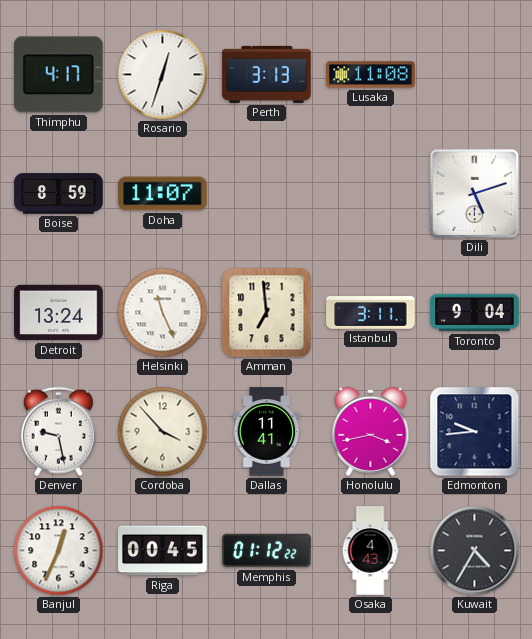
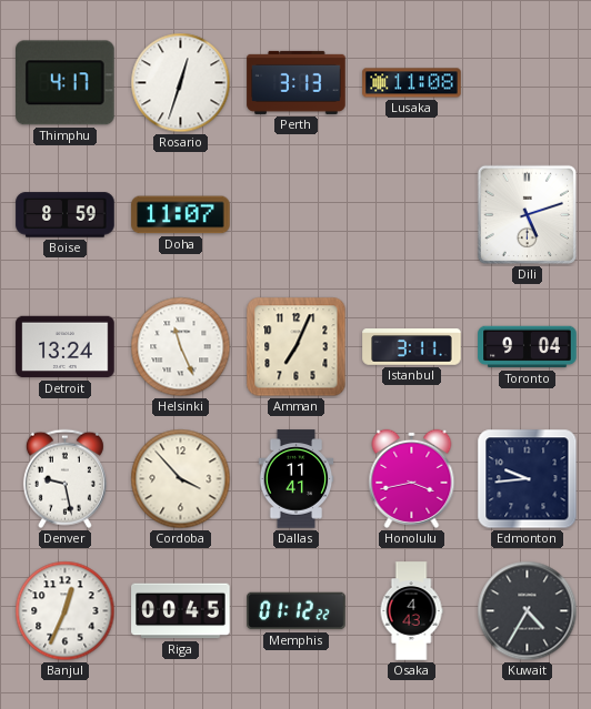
Amman: 6:59 -> 7:04 (297, 347)
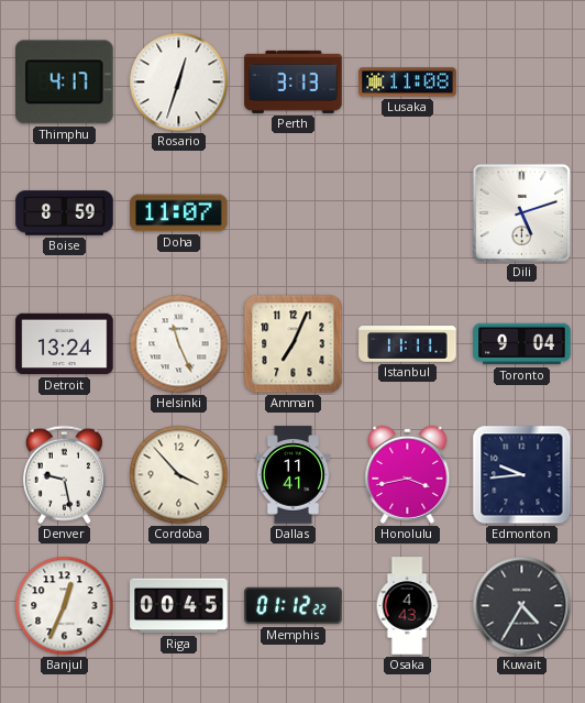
Istanbul: 3:11 -> 11:11 (408, 344)
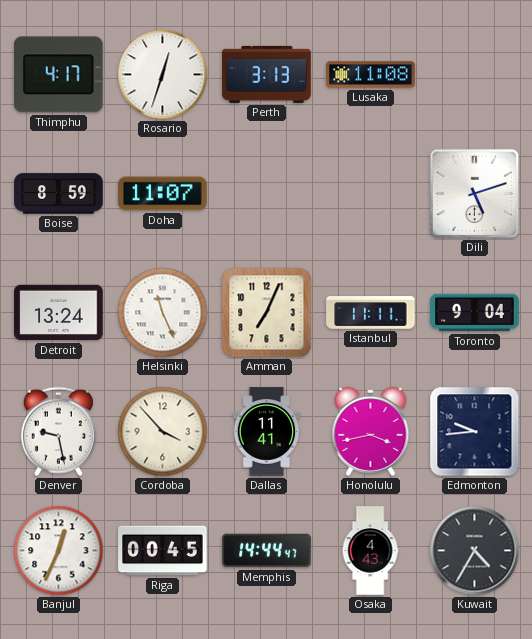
Memphis: 01:12 -> 14:44 (267, 551)
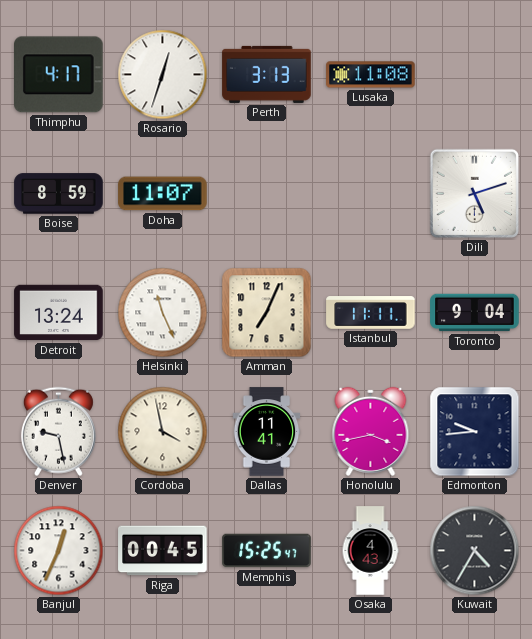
Cordoba: 3:53 -> 3:58 (163, 432)
Memphis: 14:44 -> 15:25 (267, 551)
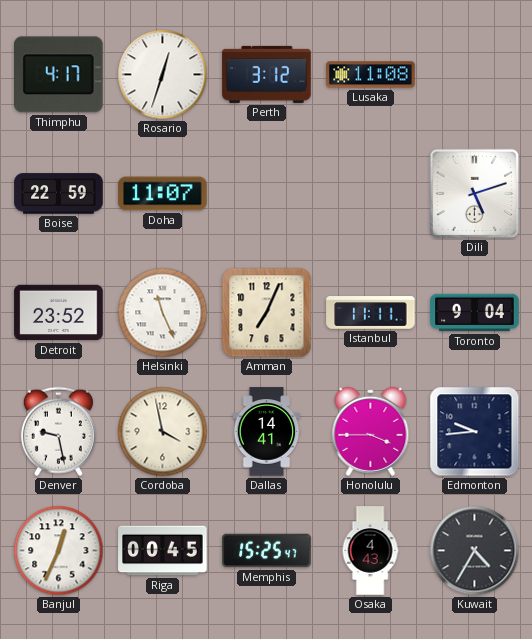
Perth: 3:13 -> 3:12 (267, 74)
Boise: 8:59 -> 22:59 (59, 194)
Detroit: 13:24 -> 23:52 (59, 313)
Dallas: 11:41 -> 14:41 (267, 432)
Honolulu: 3:43 -> 3:45 (371, 431)
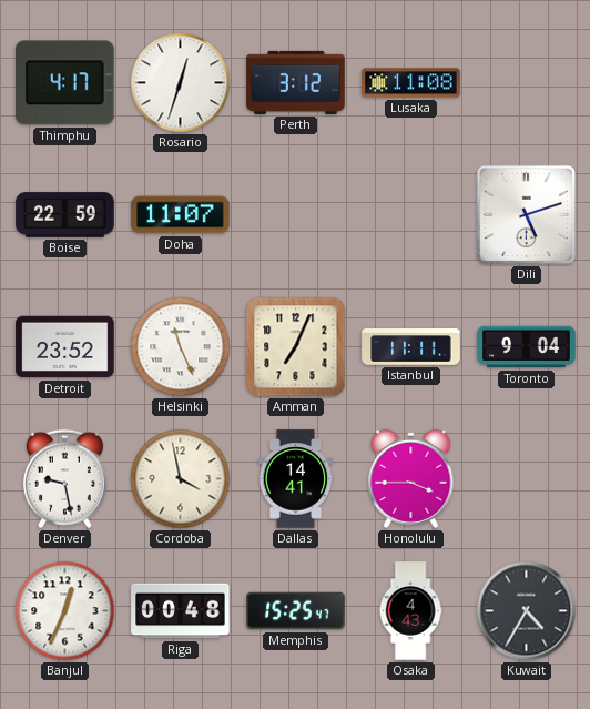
Edmonton: 9:44 -> none (475, 432)
Riga: 00:45 -> 00:48 (181, 611)
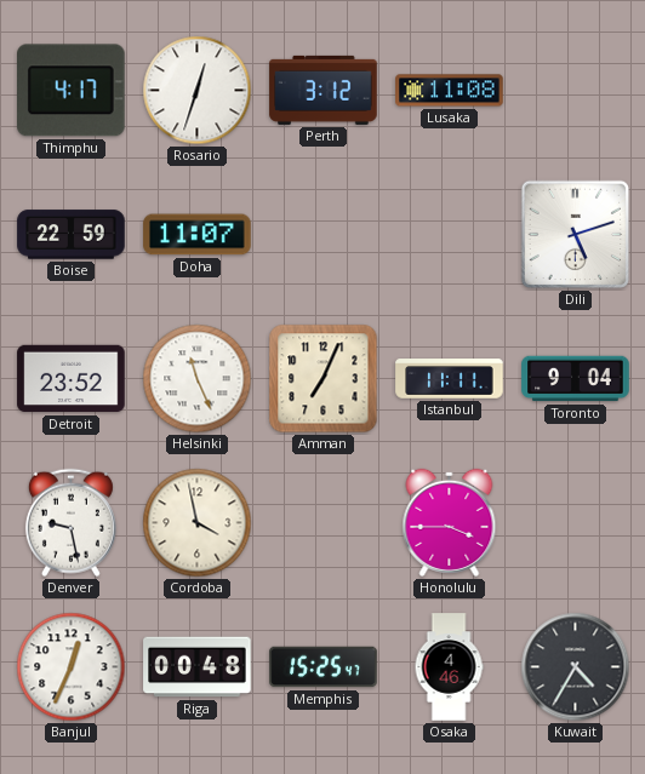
Dallas: 14:41 -> none (296, 479)
Osaka: 4:43 -> 4:46 (449, 667)
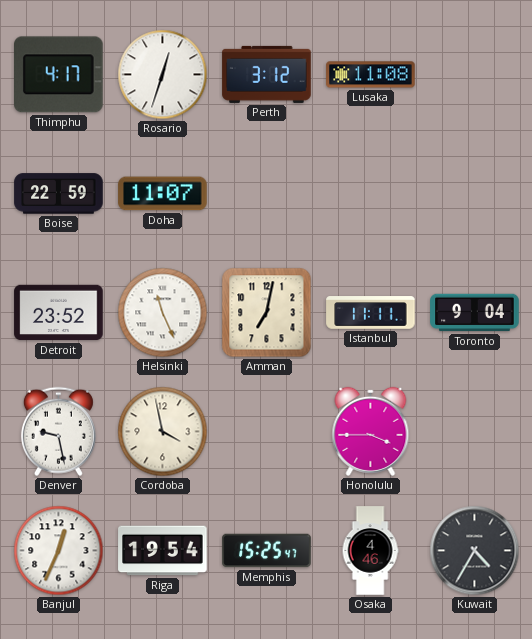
Dili: 5:12 -> none (576, 235)
Amman: 7:04 -> 7:02 (267, 313)
Riga: 00:48 -> 19:54 (163, 551)
